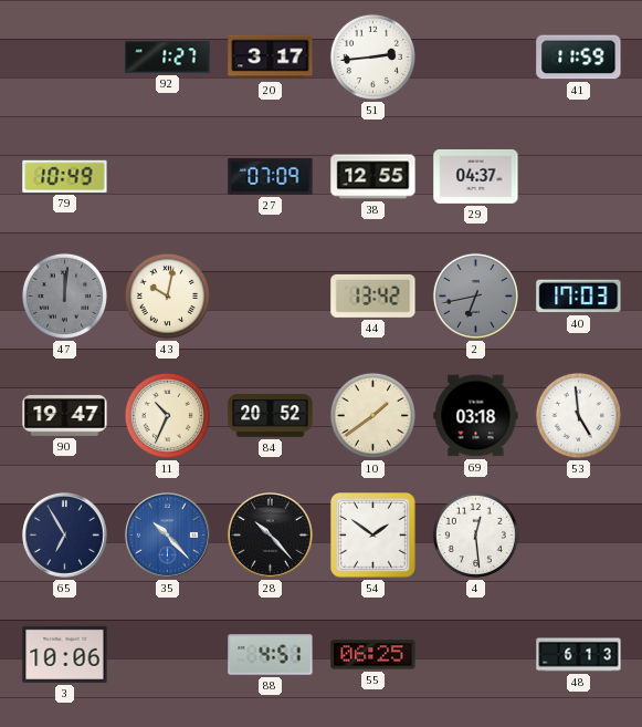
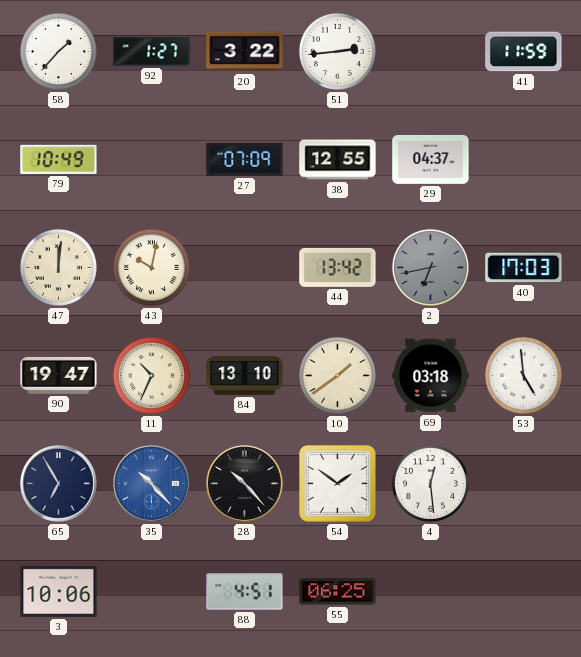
58: none -> 1:37 (58, 51)
20: 3:17 -> 3:22 (245, 52)
47 dial: grey -> cream (58, 267)
84: 20:52 -> 13:10 (245, 376)
48: 6:13 -> none (579, 655)
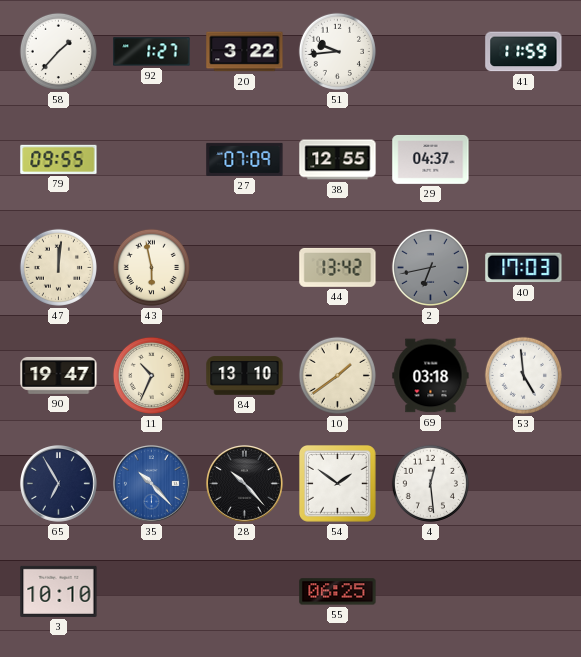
51: 2:44 -> 9:44 (337, 51)
79: 10:49 -> 09:55 (59, 159)
43: 10:02 -> 5:58 (151, 267)
3: 10:06 -> 10:10 (59, 591)
88: 4:51 -> none (245, 592)
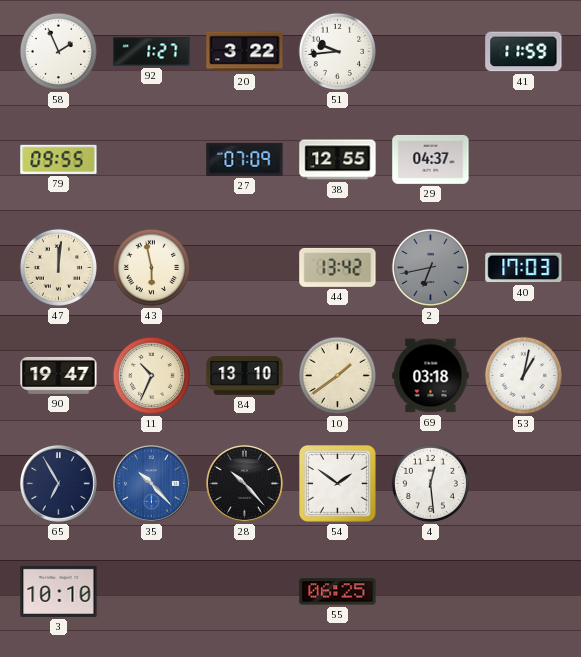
58: 1:37 -> 1:56 (58, 51)
53: 4:59 -> 1:02 (523, 375)
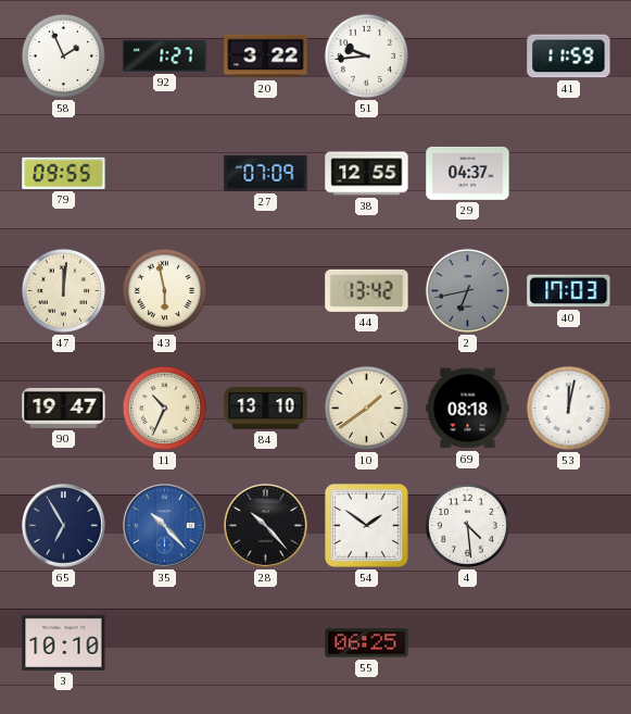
69: 03:18 -> 08:18 (468, 409)
53: 1:02 -> 12:02 (568, 408)
4: 12:29 -> 4:29 (467, 525)
